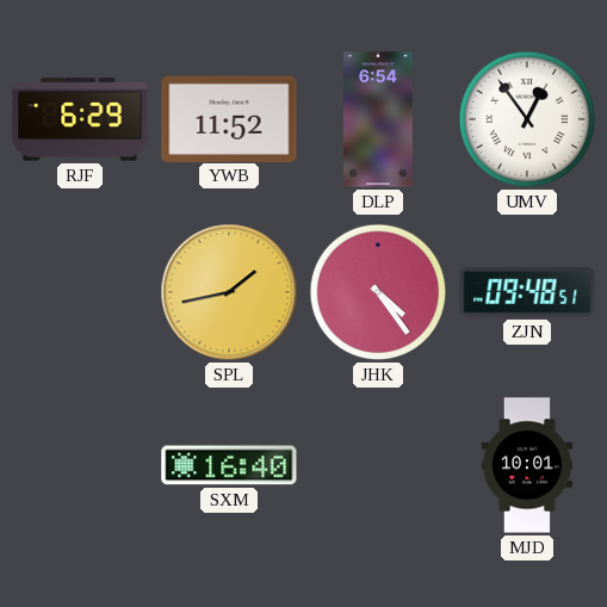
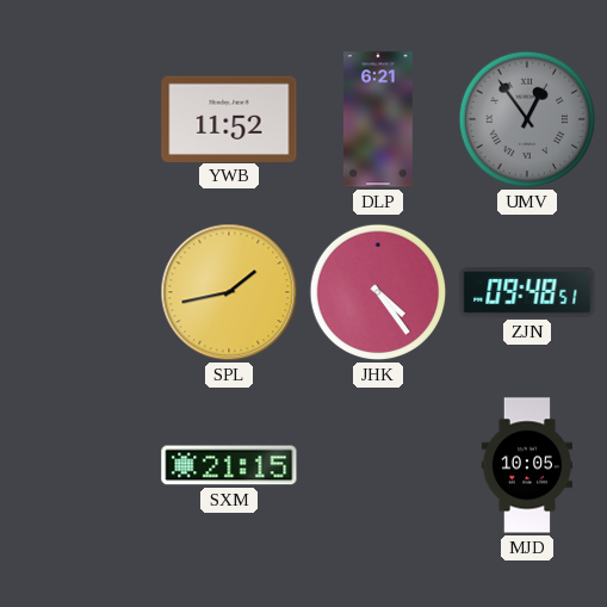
RJF: 6:29 -> none (80, 119)
DLP: 6:54 -> 6:21 (378, 119)
UMV dial: white -> grey (527, 119)
SXM: 16:40 -> 21:15 (229, 465)
MJD: 10:01 -> 10:05 (526, 465)
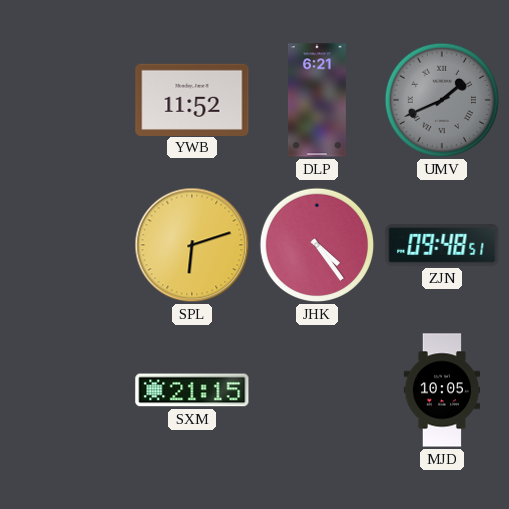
UMV: 12:54 -> 1:41 (442, 100)
SPL: 1:43 -> 6:12 (192, 245)
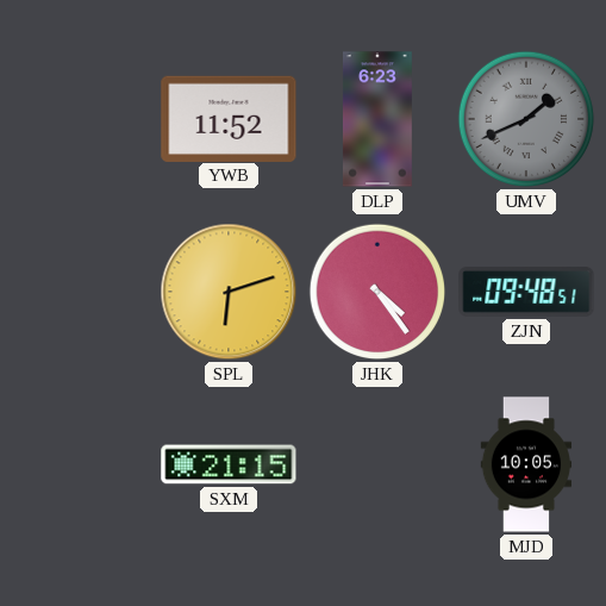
DLP: 6:21 -> 6:23 (377, 119)
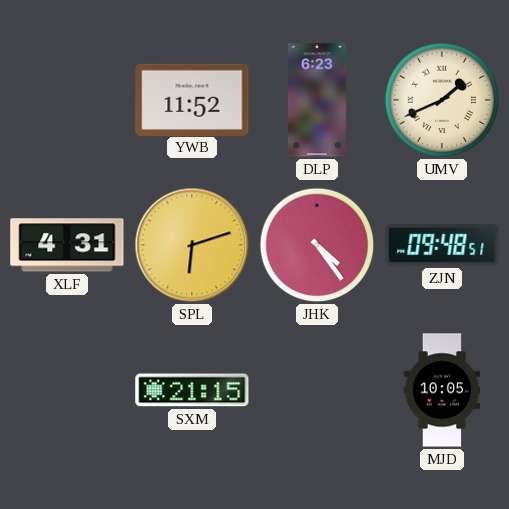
UMV dial: grey -> cream (442, 100)
XLF: none -> 4:31 (67, 245)
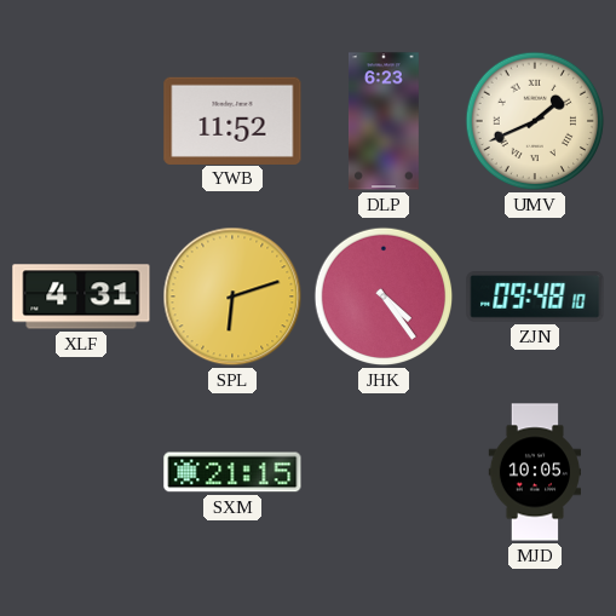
ZJN: 09:48:51 -> 09:48:10 (535, 297)
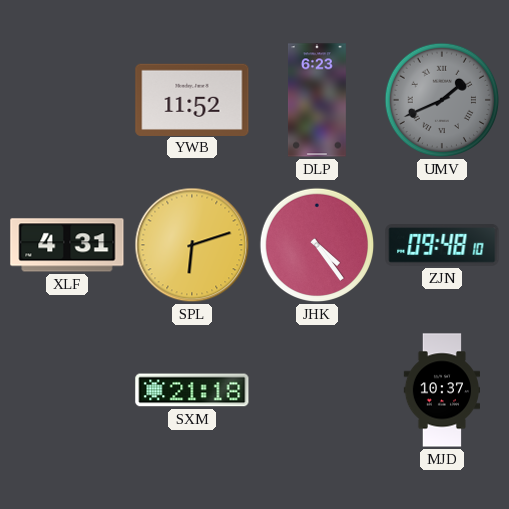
UMV dial: cream -> grey (442, 100)
SXM: 21:15 -> 21:18 (192, 390)
MJD: 10:05 -> 10:37 (441, 390)
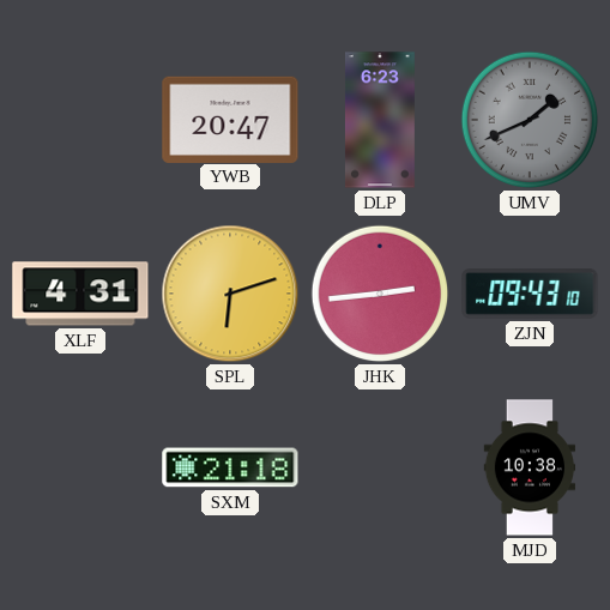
YWB: 11:52 -> 20:47 (230, 119)
JHK: 4:24 -> 2:44 (380, 294)
ZJN: 09:48 -> 09:43 (530, 294)
MJD: 10:37 -> 10:38 (529, 467)
